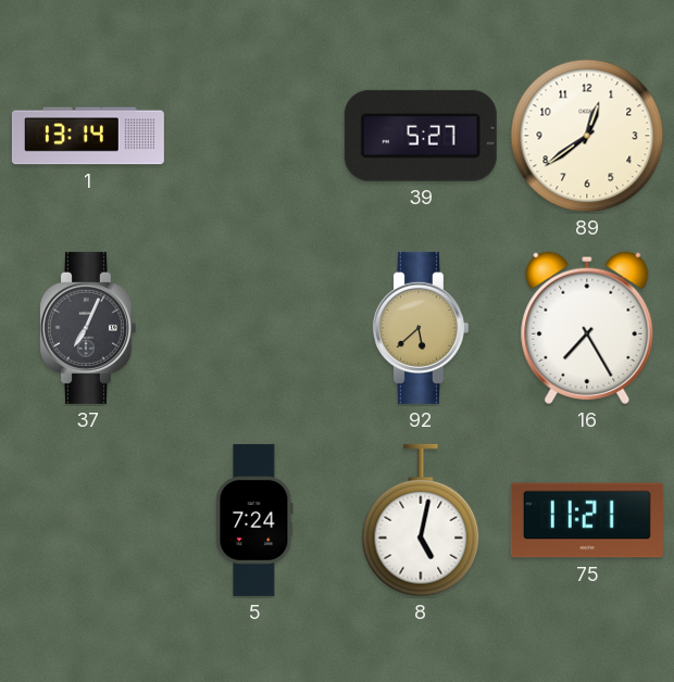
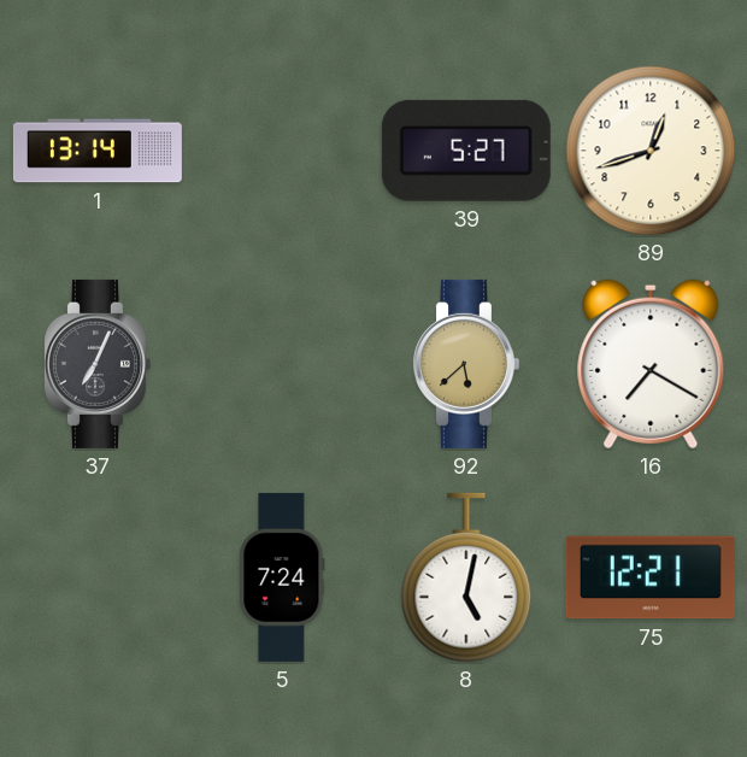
89: 12:39 -> 12:42 (651, 151)
16: 7:25 -> 7:20 (651, 364)
75: 11:21 -> 12:21 (651, 577)
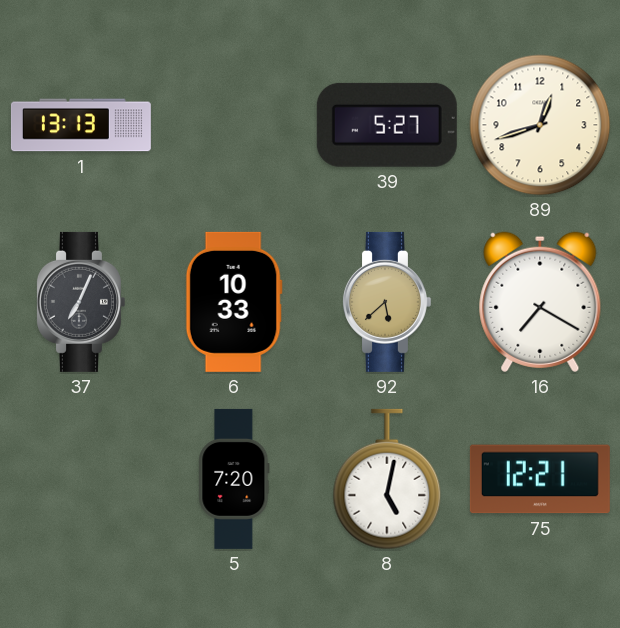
1: 13:14 -> 13:13 (81, 125)
6: none -> 10:33 (234, 302)
5: 7:24 -> 7:20 (234, 479)
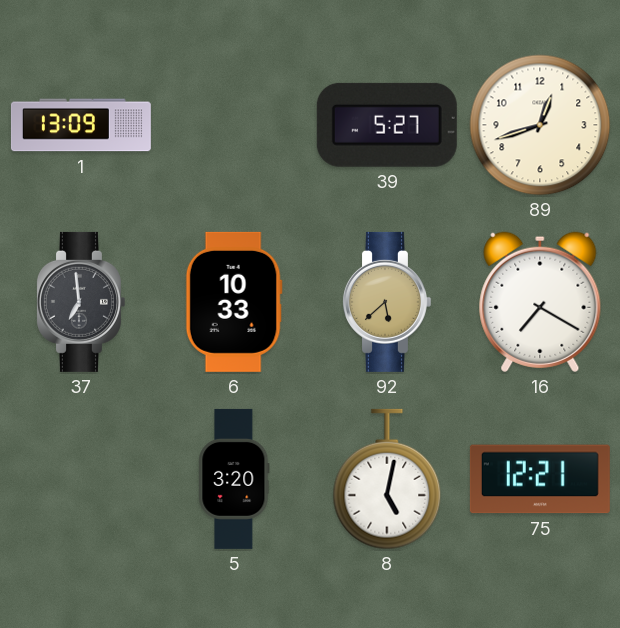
1: 13:13 -> 13:09 (81, 125)
37: 7:04 -> 6:59 (80, 302)
5: 7:20 -> 3:20 (234, 479)
